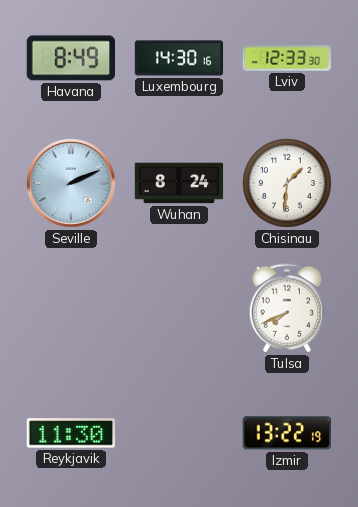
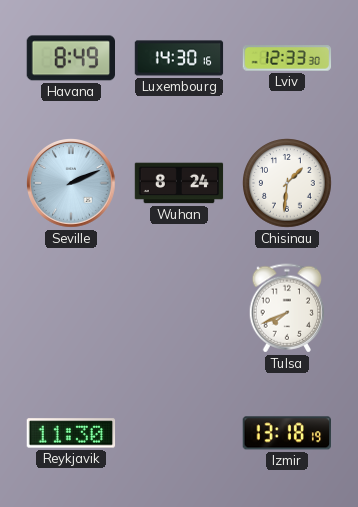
Izmir: 13:22 -> 13:18 (286, 433)
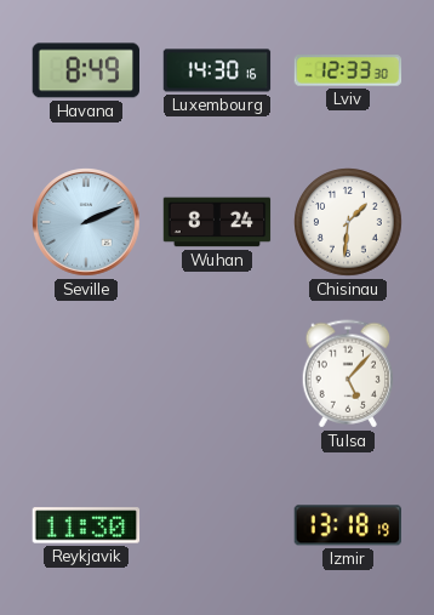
Tulsa: 7:41 -> 5:07 (348, 374)
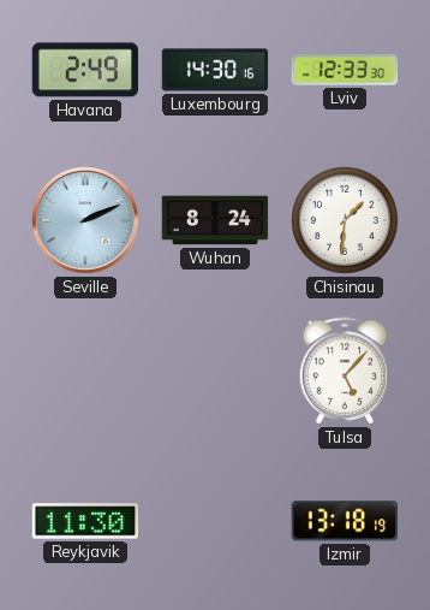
Havana: 8:49 -> 2:49 (84, 70)
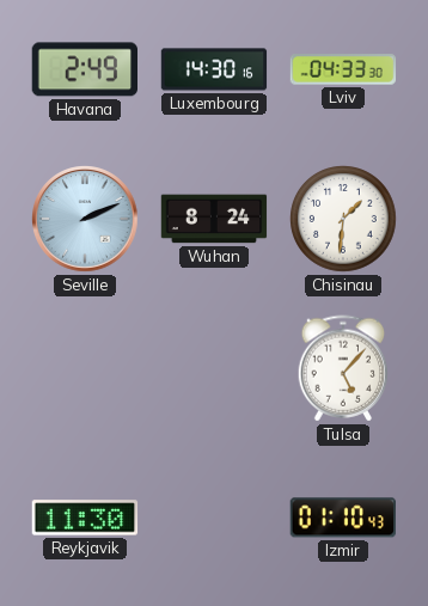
Lviv: 12:33 -> 04:33 (343, 69)
Izmir: 13:18 -> 01:10 (342, 518)
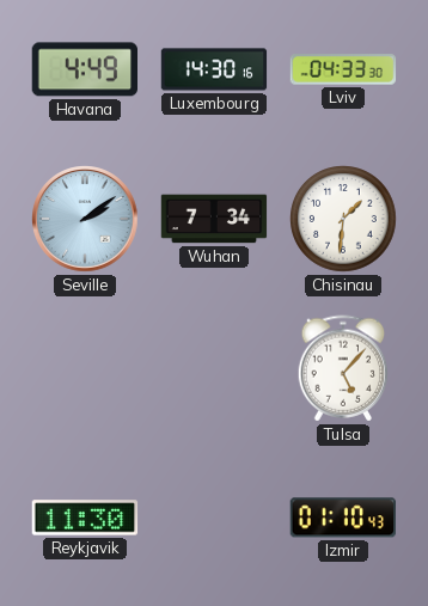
Havana: 2:49 -> 4:49 (84, 69)
Seville: 2:11 -> 2:09 (85, 219)
Wuhan: 8:24 -> 7:34 (214, 219)
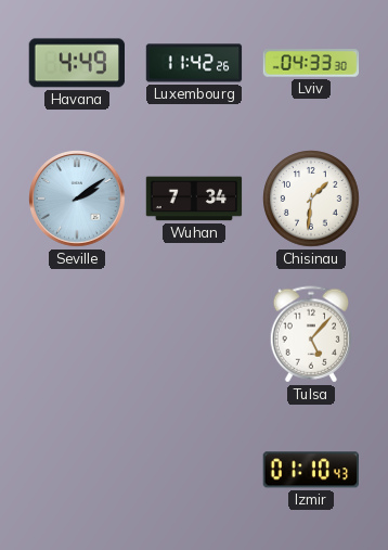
Luxembourg: 14:30 -> 11:42 (194, 63)
Reykjavik: 11:30 -> none (85, 518)
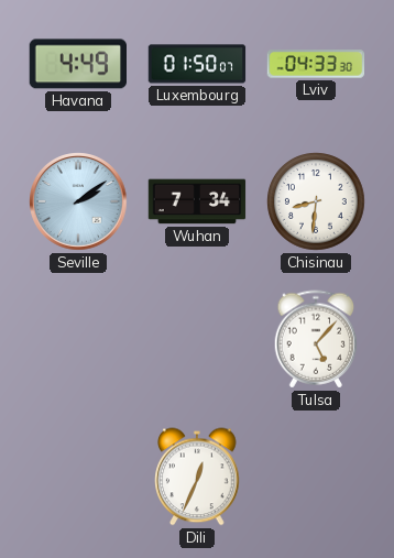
Luxembourg: 11:42 -> 01:50 (197, 64)
Chisinau: 1:31 -> 8:31 (316, 201)
Dili: none -> 12:34 (197, 477)
Izmir: 01:10 -> none (310, 470)
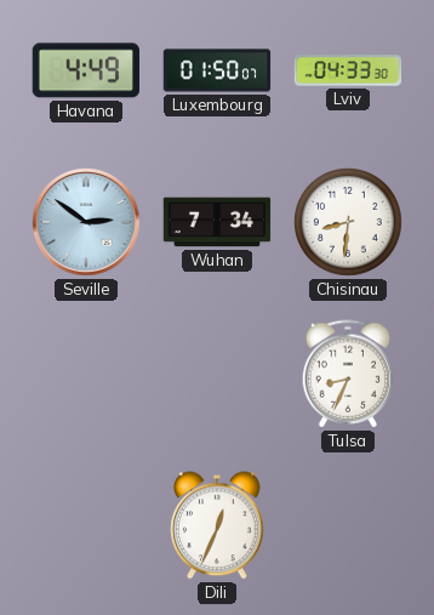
Seville: 2:09 -> 2:51 (86, 222)
Tulsa: 5:07 -> 8:34 (348, 374)
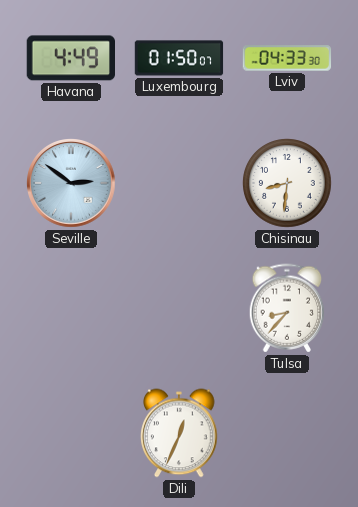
Wuhan: 7:34 -> none (217, 222)
Tulsa: 8:34 -> 8:37 (287, 308)
